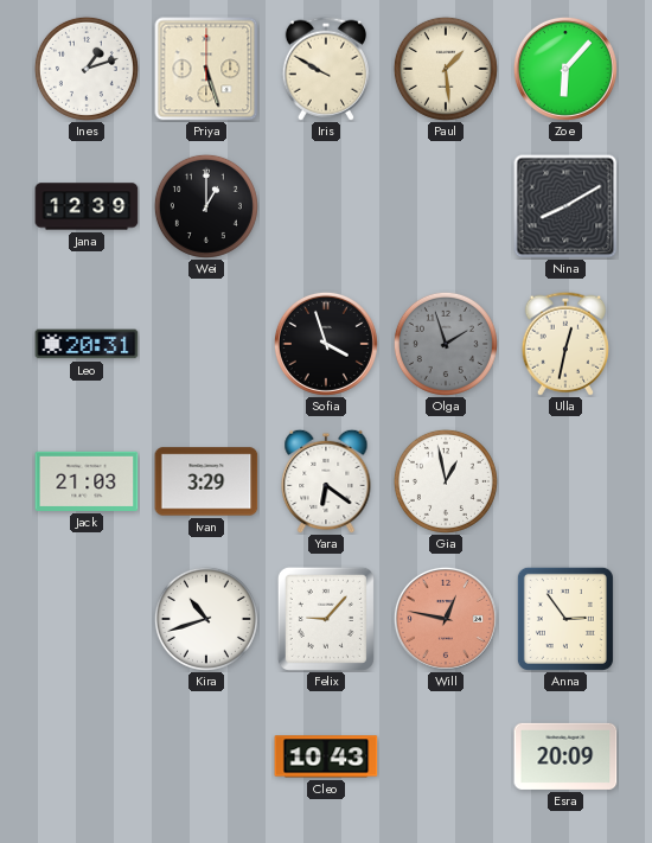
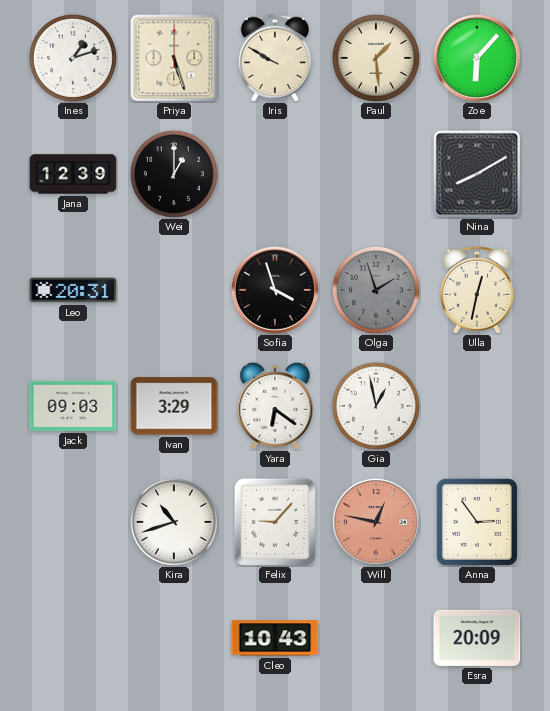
Jack: 21:03 -> 09:03 (73, 406)
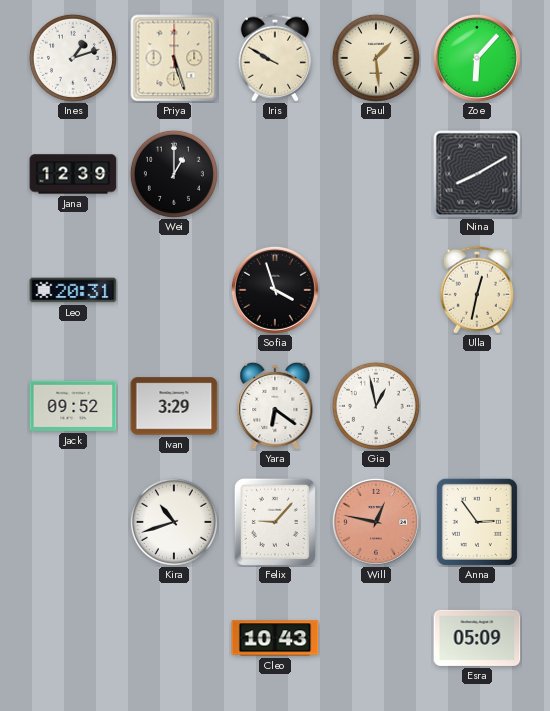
Olga: 1:57 -> none (376, 290)
Jack: 09:03 -> 09:52 (73, 406)
Esra: 20:09 -> 05:09 (477, 638)
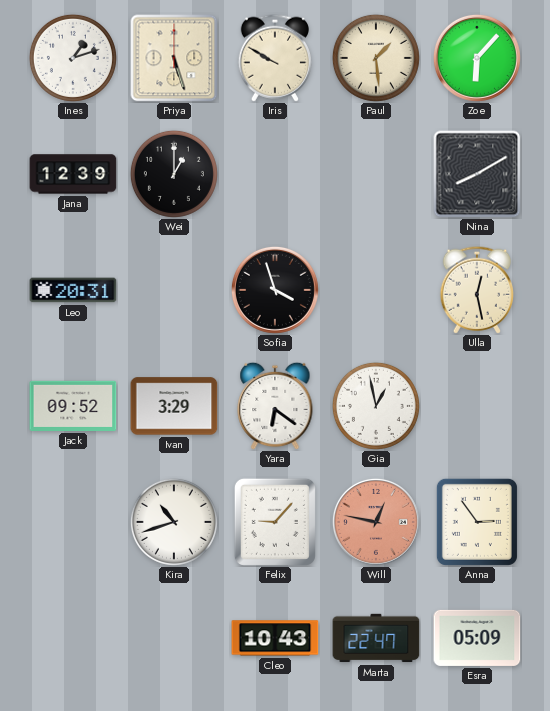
Ulla: 12:32 -> 12:28 (476, 290)
Marta: none -> 22:47 (376, 638)
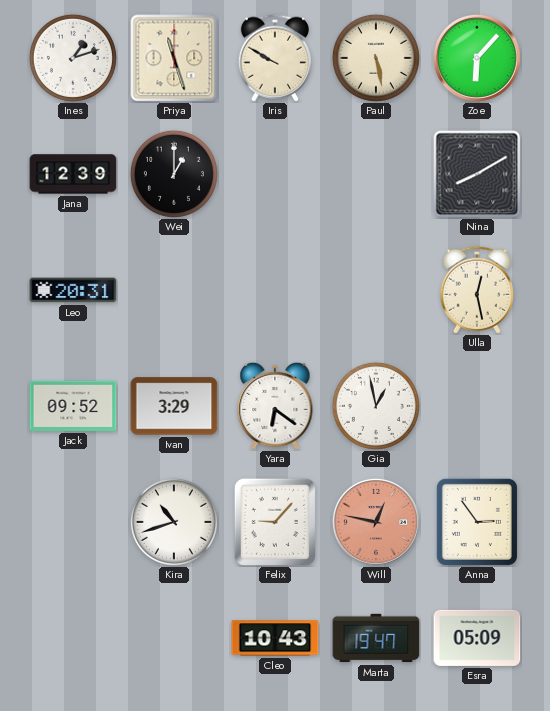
Priya: 5:27 -> 11:27 (174, 58)
Paul: 1:29 -> 5:28 (376, 58)
Sofia: 3:57 -> none (275, 290)
Marta: 22:47 -> 19:47 (376, 638)
